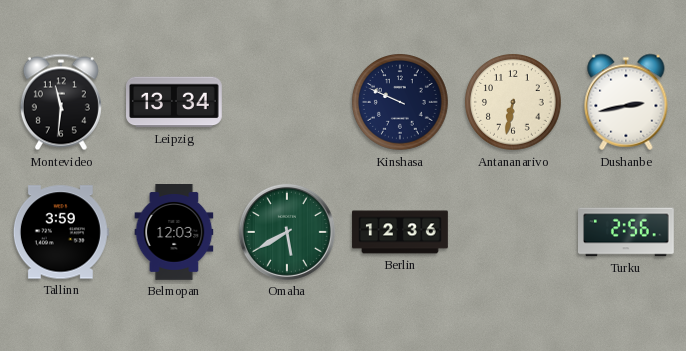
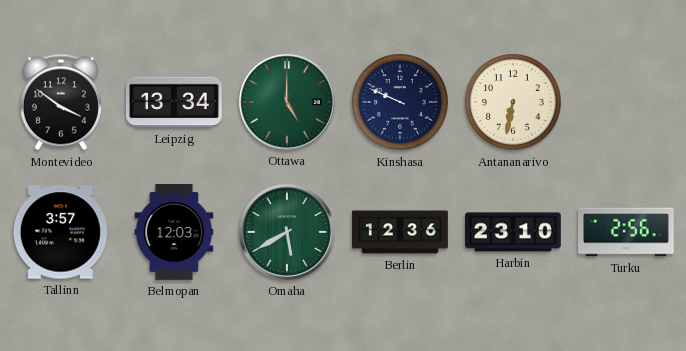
Montevideo: 11:31 -> 3:51 (61, 102)
Ottawa: none -> 5:00 (287, 102)
Dushanbe: 2:43 -> none (626, 102)
Tallinn: 3:59 -> 3:57 (61, 232)
Harbin: none -> 23:10 (514, 232)
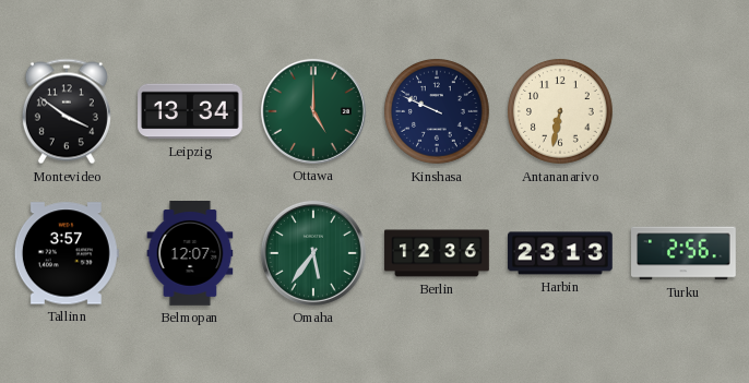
Belmopan: 12:03 -> 12:07 (190, 254)
Omaha: 5:40 -> 5:36 (313, 253)
Harbin: 23:10 -> 23:13 (561, 253)
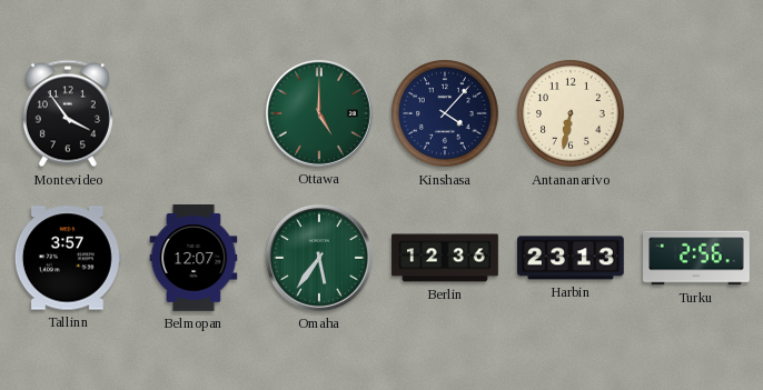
Montevideo: 3:51 -> 3:54 (68, 113)
Leipzig: 13:34 -> none (191, 111)
Kinshasa: 9:49 -> 4:07 (446, 114)
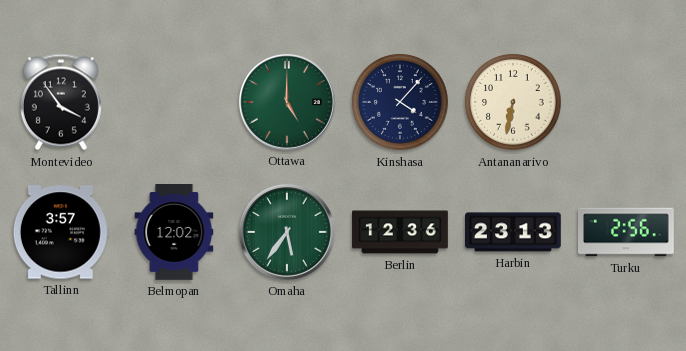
Belmopan: 12:07 -> 12:02 (174, 233)
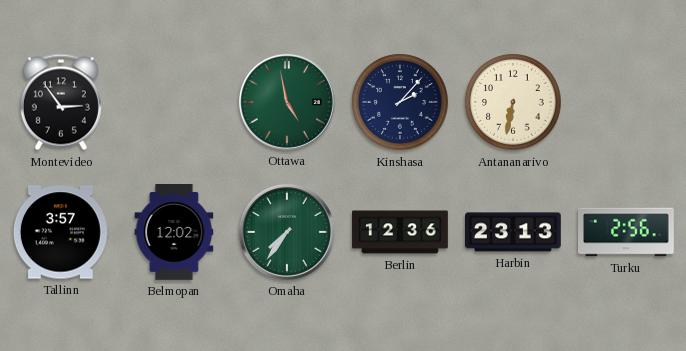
Montevideo: 3:54 -> 2:54 (61, 102)
Ottawa: 5:00 -> 4:58 (287, 102)
Kinshasa: 4:07 -> 2:07 (401, 103)
Omaha: 5:36 -> 7:36 (287, 232)
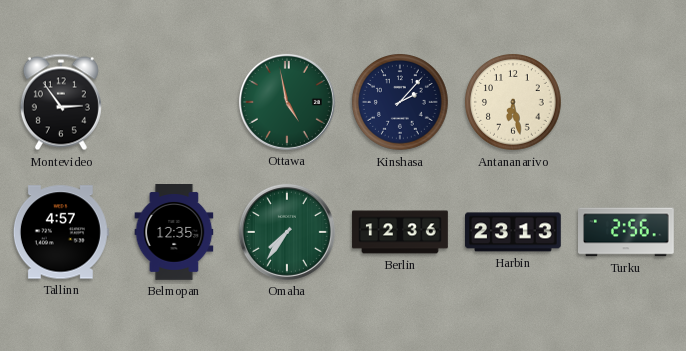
Antananarivo: 6:32 -> 6:28 (514, 103)
Tallinn: 3:57 -> 4:57 (61, 232)
Belmopan: 12:02 -> 12:35 (174, 233)
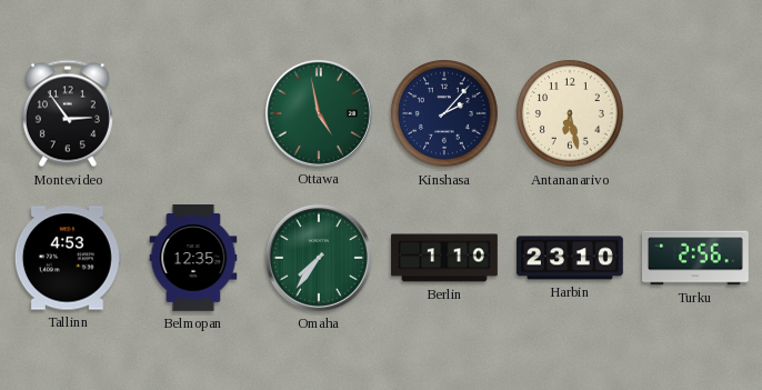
Tallinn: 4:57 -> 4:53 (68, 258)
Berlin: 12:36 -> 1:10 (444, 258)
Harbin: 23:13 -> 23:10 (571, 258)
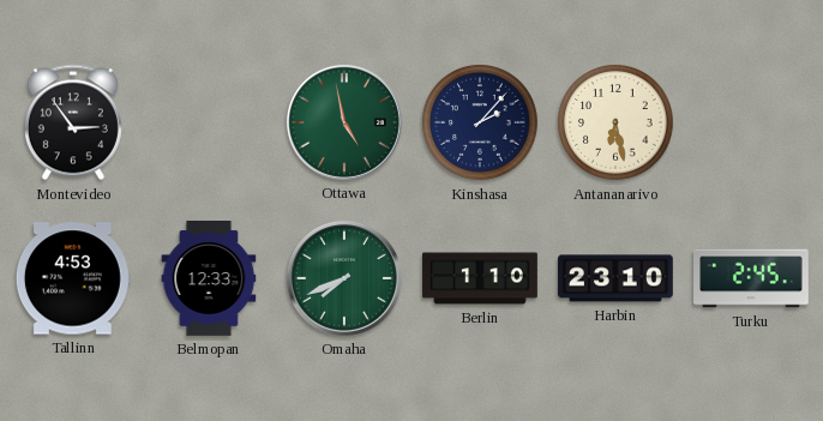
Belmopan: 12:35 -> 12:33 (209, 279)
Omaha: 7:36 -> 7:41 (344, 278)
Turku: 2:56 -> 2:45 (752, 278)
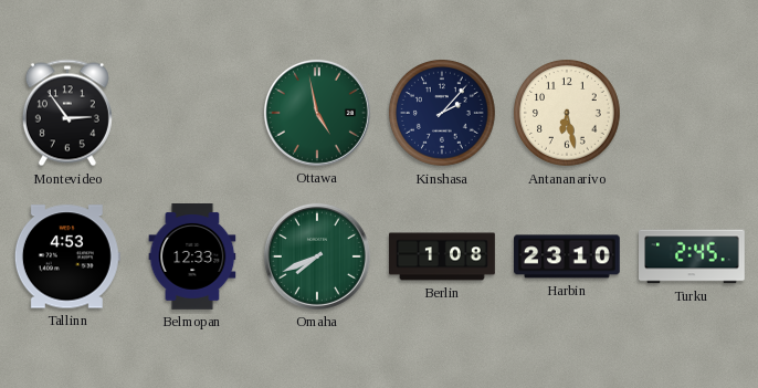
Berlin: 1:10 -> 1:08 (442, 256)
